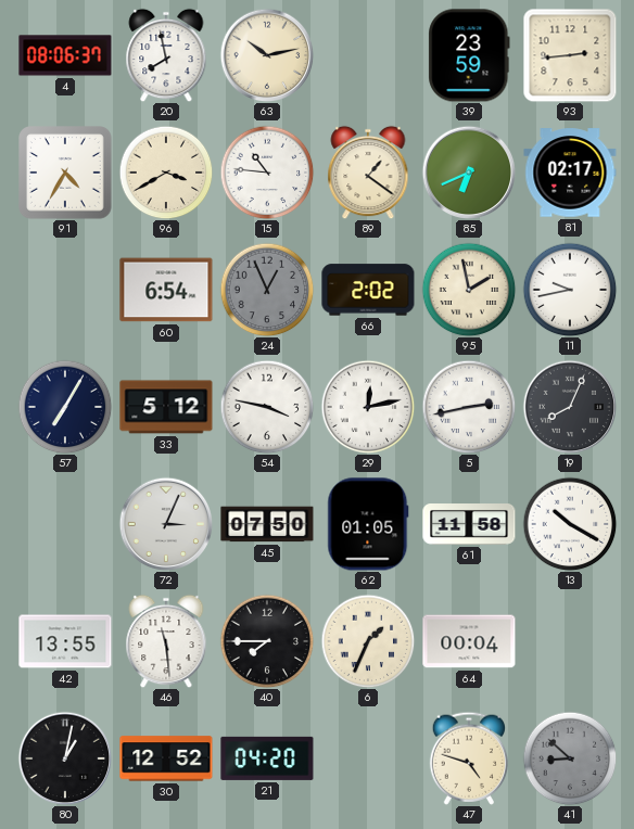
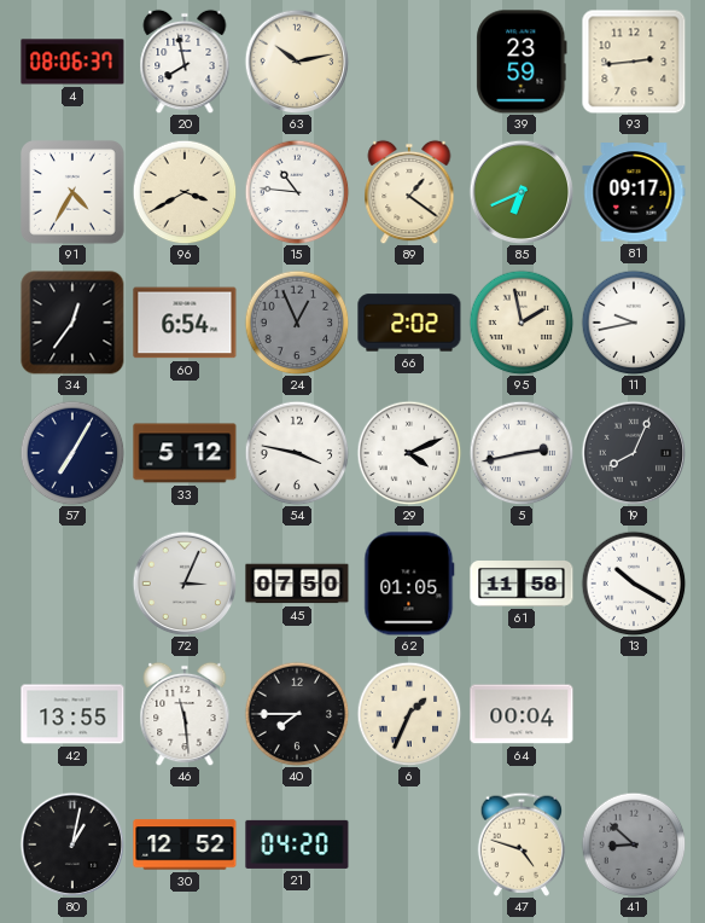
81: 02:17 -> 09:17 (634, 192)
34: none -> 12:36 (72, 323)
29: 12:13 -> 4:11 (409, 453)
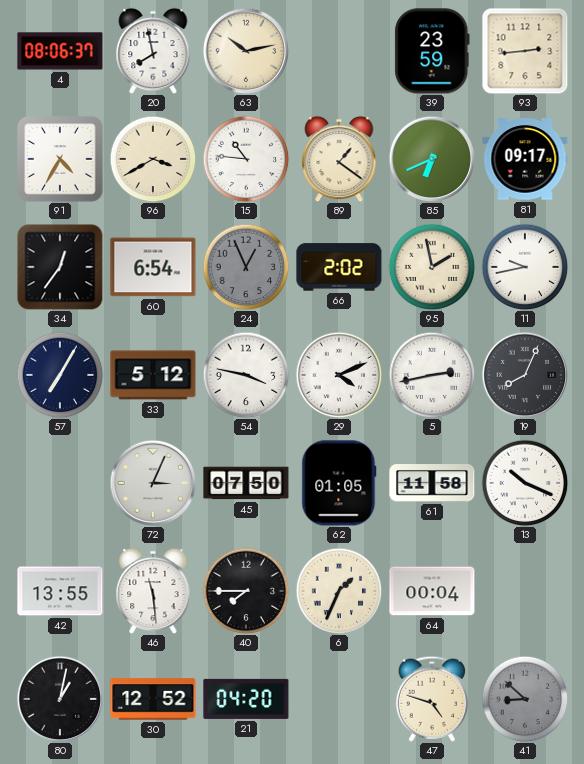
13: 10:20 -> 10:19 (525, 483)
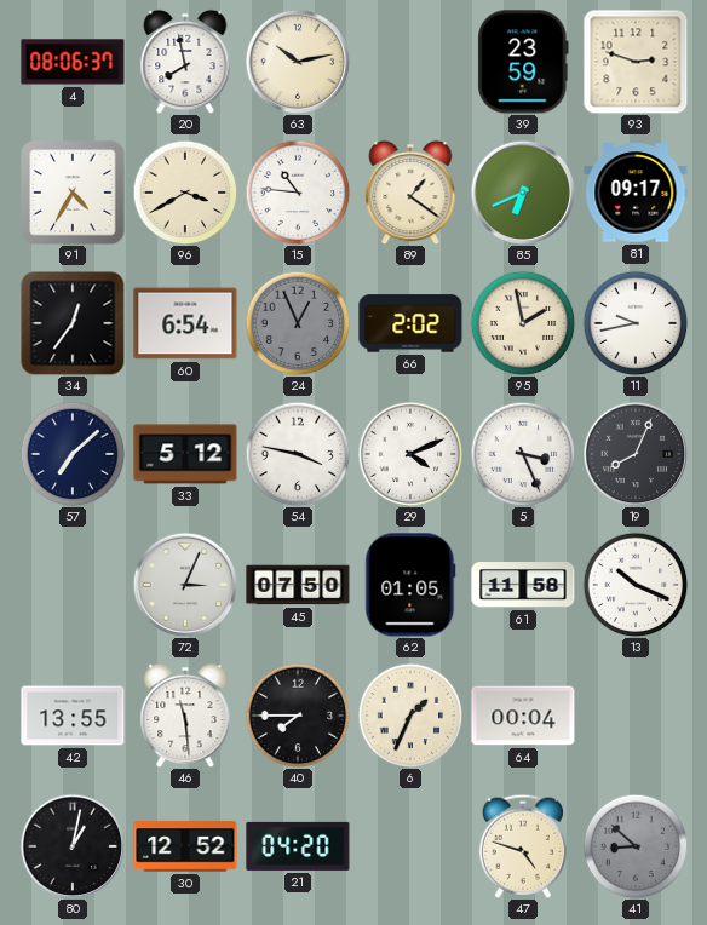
93: 2:44 -> 2:48 (636, 62)
57: 7:05 -> 7:08 (73, 454)
5: 2:43 -> 3:26 (523, 454)
